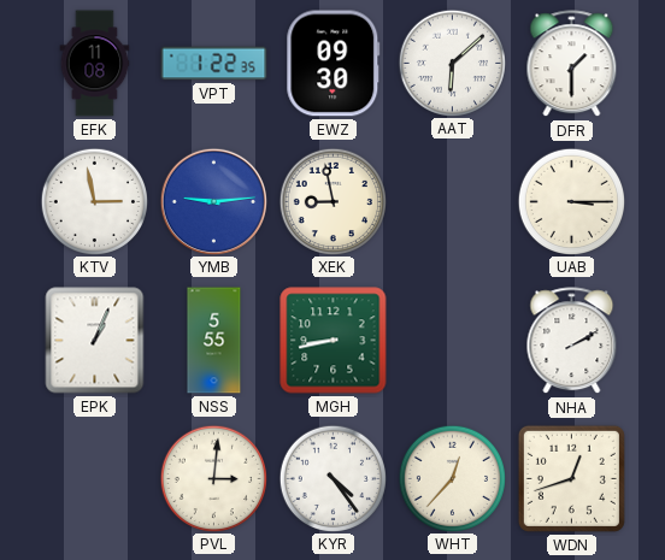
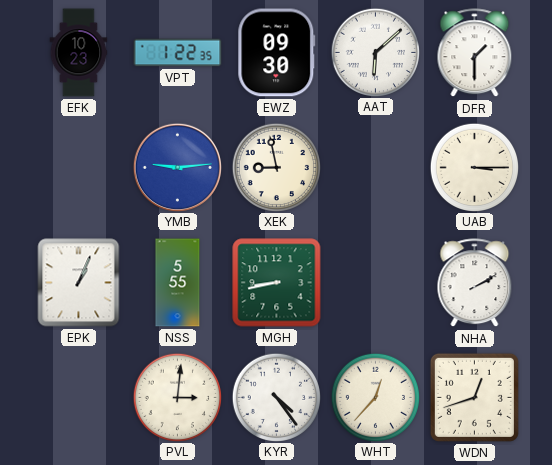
EFK: 11:08 -> 10:23 (79, 53)
KTV: 2:58 -> none (94, 201)
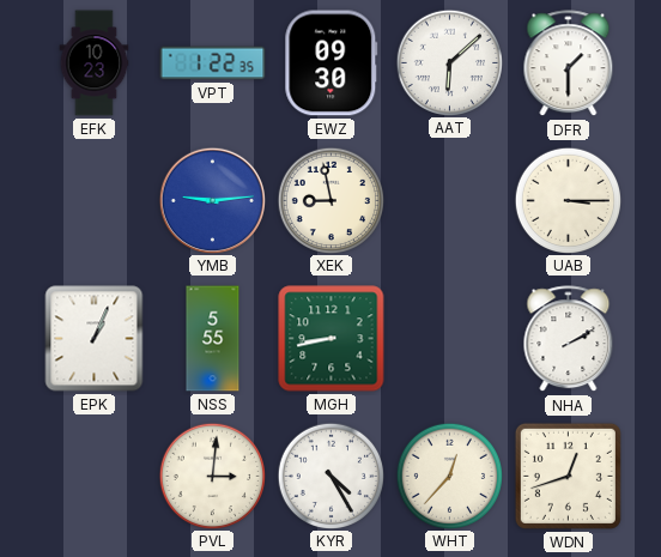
KYR: 4:24 -> 4:25 (330, 476)
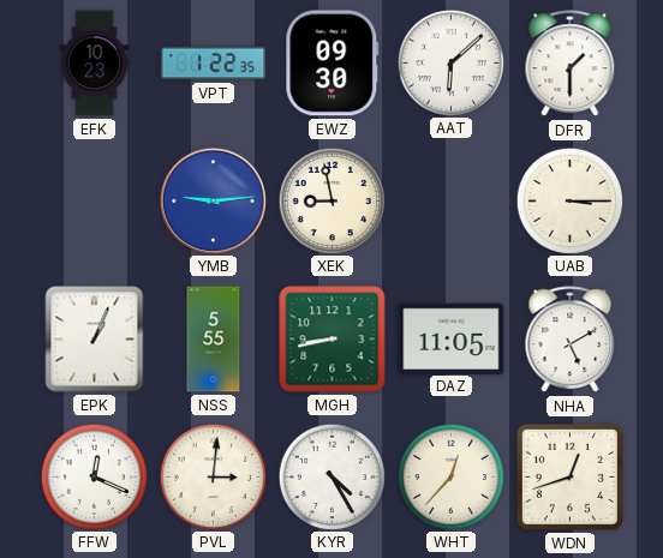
DAZ: none -> 11:05 (452, 338)
NHA: 2:10 -> 5:10 (571, 340)
FFW: none -> 12:19 (94, 476)
